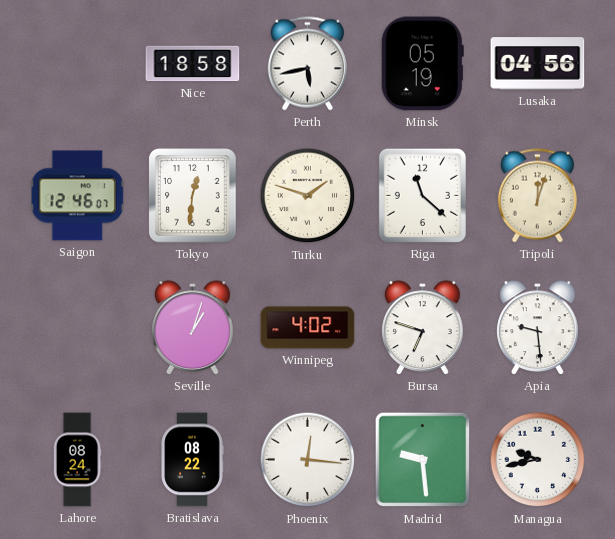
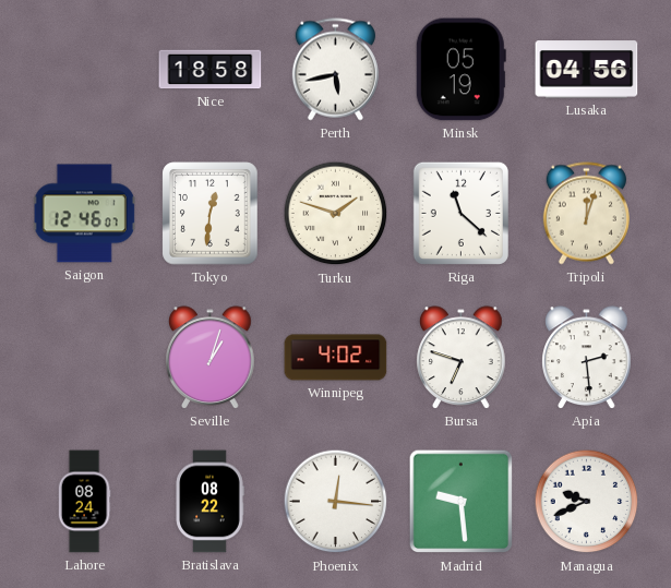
Apia: 9:29 -> 2:29 (587, 358)
Managua: 9:43 -> 9:41 (587, 502)
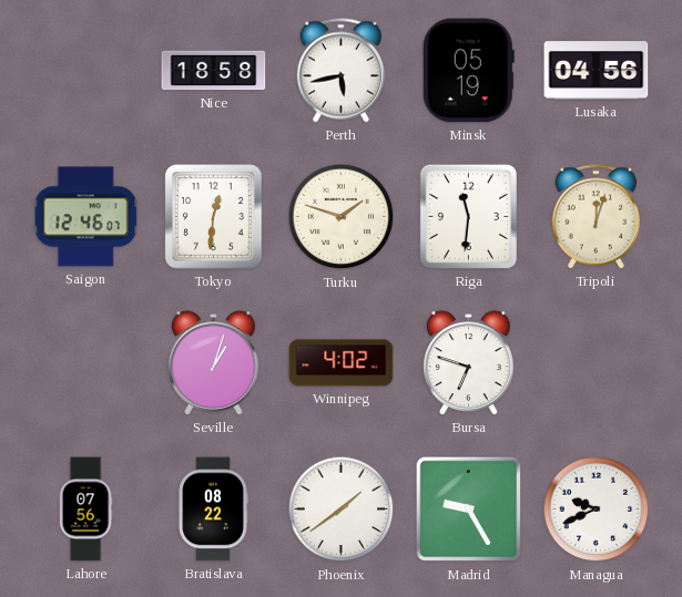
Riga: 11:22 -> 11:31 (468, 216)
Apia: 2:29 -> none (587, 358)
Lahore: 08:24 -> 07:56 (85, 509)
Phoenix: 12:16 -> 1:39 (342, 509)
Madrid: 9:29 -> 9:25 (469, 509)
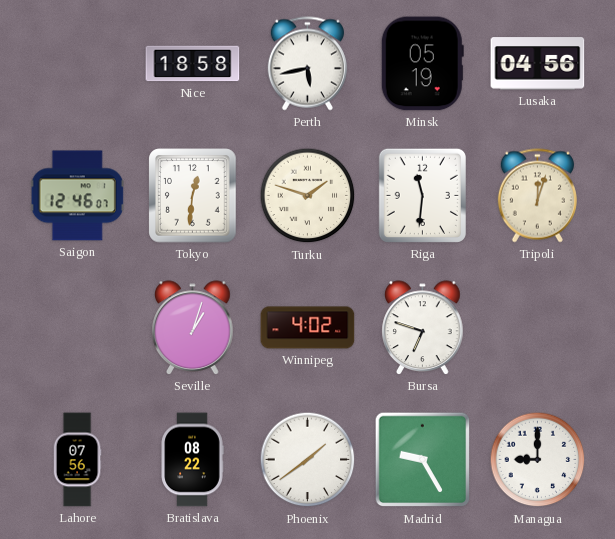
Managua: 9:41 -> 9:00 (538, 460)
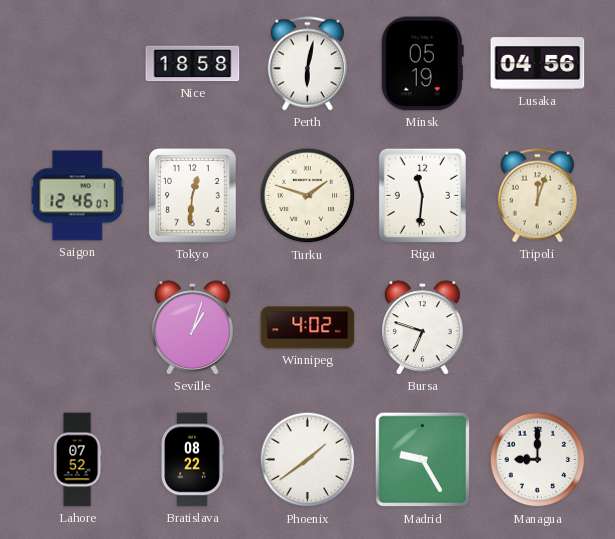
Perth: 5:43 -> 6:02 (307, 64)
Lahore: 07:56 -> 07:52 (77, 460)
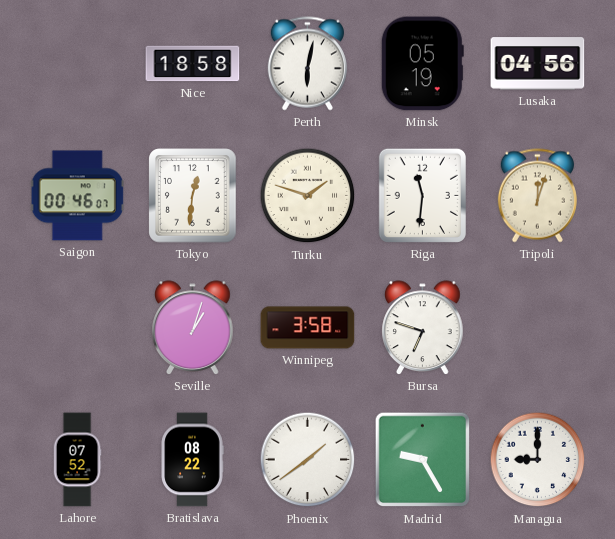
Saigon: 12:46 -> 00:46 (77, 196)
Winnipeg: 4:02 -> 3:58 (308, 328)
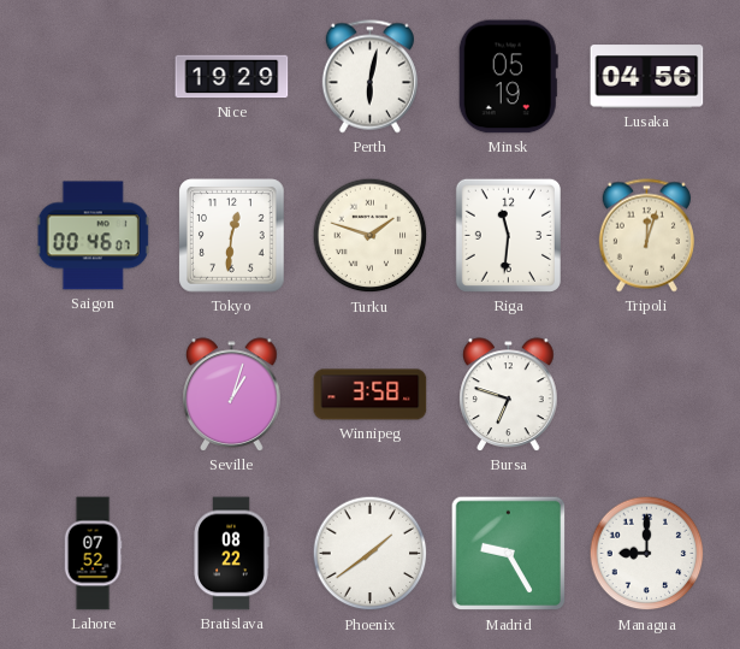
Nice: 18:58 -> 19:29 (232, 77)
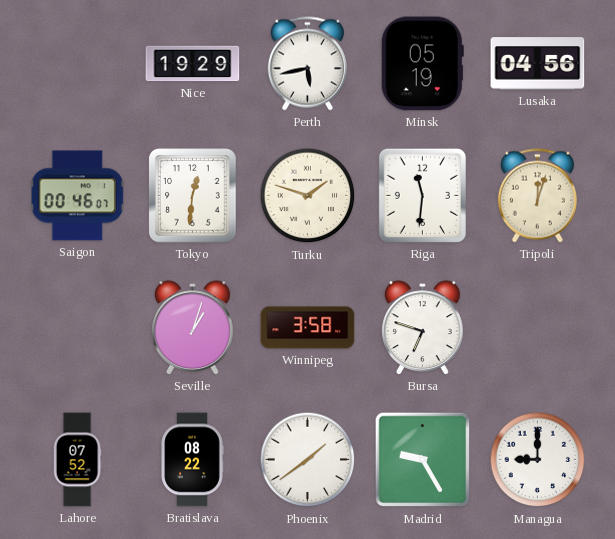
Perth: 6:02 -> 5:43 (307, 64)
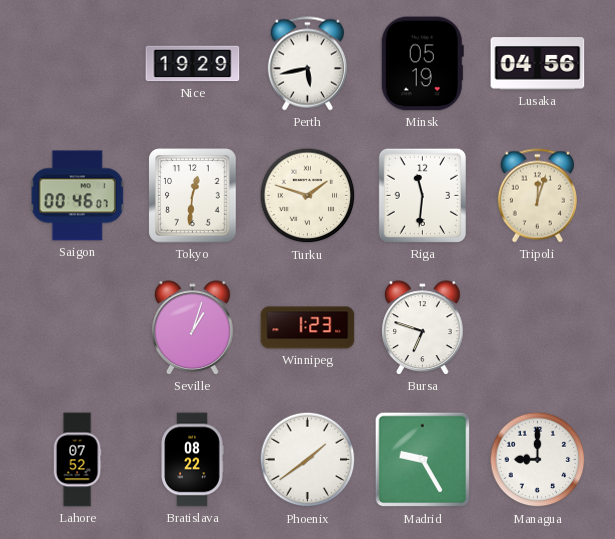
Winnipeg: 3:58 -> 1:23 (308, 328)
